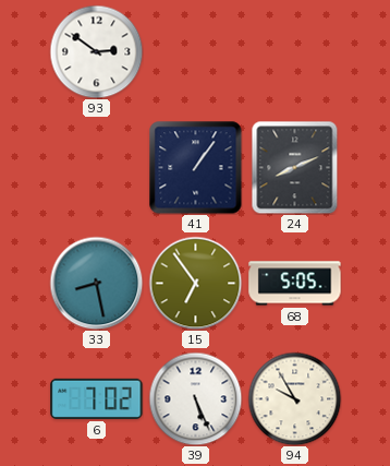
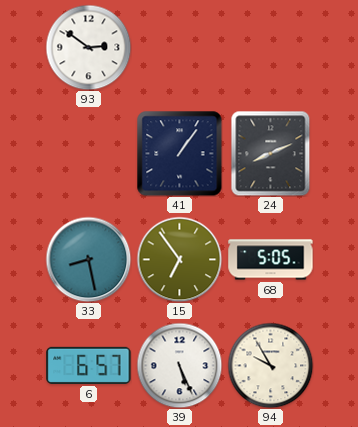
6: 7:02 -> 6:57 (89, 365)
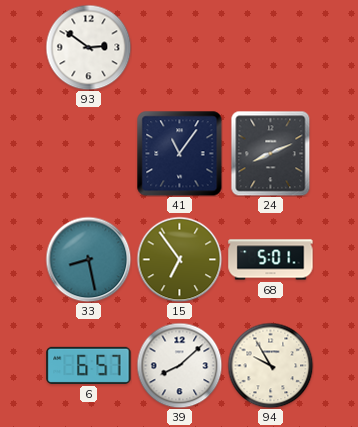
41: 1:06 -> 11:06 (179, 153)
68: 5:05 -> 5:01 (271, 260)
39: 5:26 -> 8:08 (179, 365)
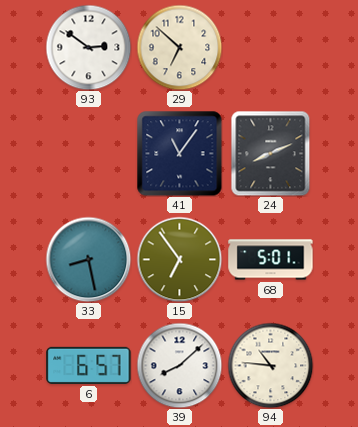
29: none -> 6:52 (179, 47)
94: 9:55 -> 10:46 (270, 365)
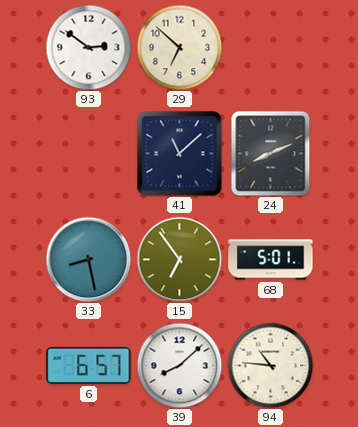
41: 11:06 -> 11:08 (179, 153)
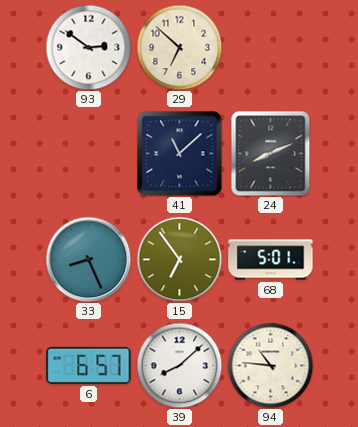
33: 8:28 -> 8:26 (88, 259)
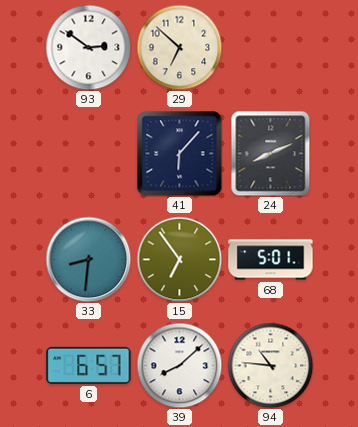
41: 11:08 -> 6:07 (179, 153)
33: 8:26 -> 8:31 (88, 259)
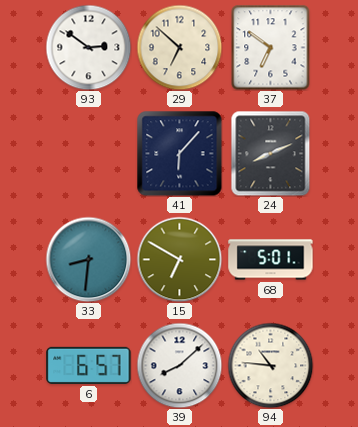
37: none -> 6:51 (271, 47)
15: 6:54 -> 6:50 (179, 259)
